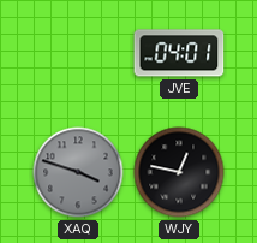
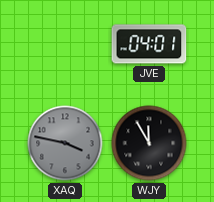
XAQ: 3:48 -> 3:47 (65, 143)
WJY: 12:47 -> 11:55 (149, 143)
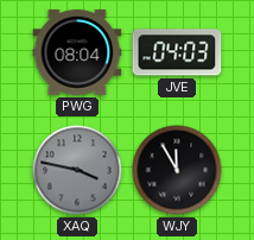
PWG: none -> 08:04 (77, 53)
JVE: 04:01 -> 04:03 (177, 52)
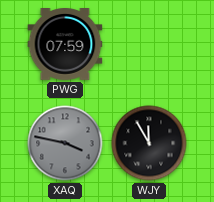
PWG: 08:04 -> 07:59 (65, 45)
JVE: 04:03 -> none (177, 52)
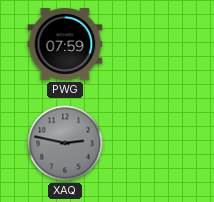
XAQ: 3:47 -> 2:47 (65, 143)
WJY: 11:55 -> none (149, 143)
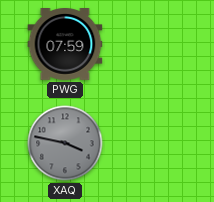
XAQ: 2:47 -> 3:47 (65, 143)
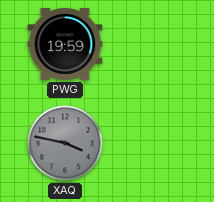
PWG: 07:59 -> 19:59 (65, 45)
